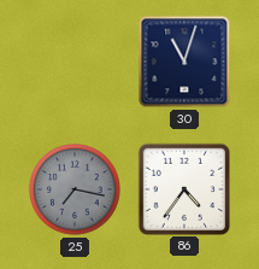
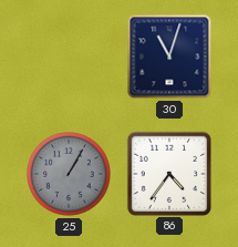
25: 7:17 -> 1:05 (69, 174)
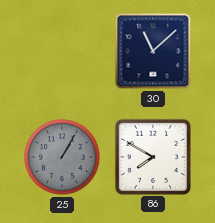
30: 11:03 -> 11:08 (153, 51)
86: 4:36 -> 7:50 (152, 156)
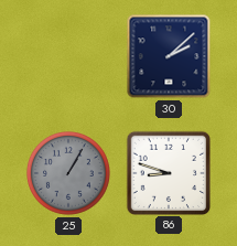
30: 11:08 -> 2:08 (169, 56)
86: 7:50 -> 8:48 (168, 172)
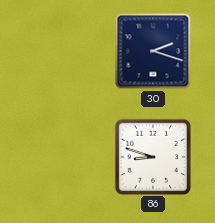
30: 2:08 -> 2:18 (153, 51)
25: 1:05 -> none (68, 173)
